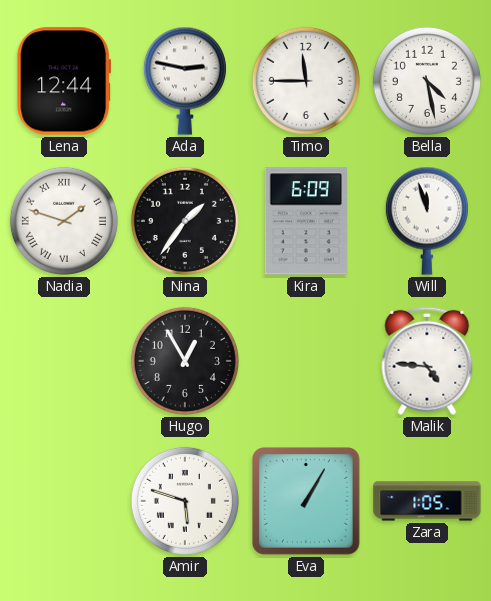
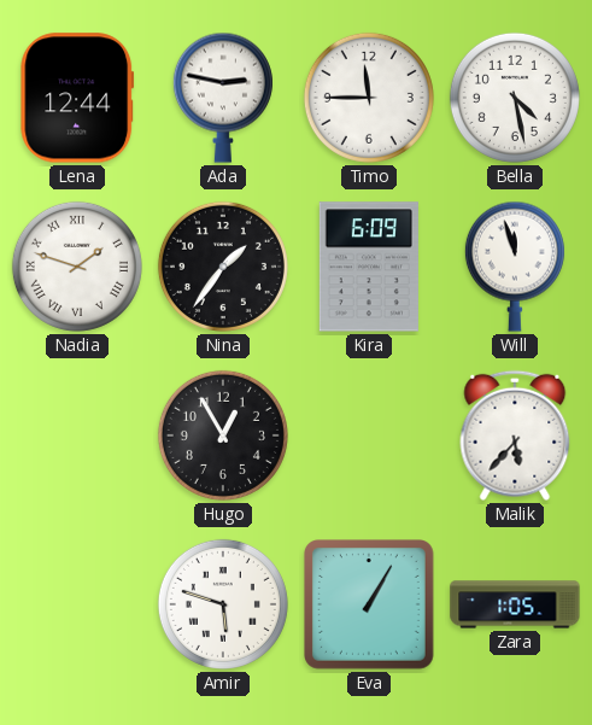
Malik: 4:46 -> 5:37 (515, 435)
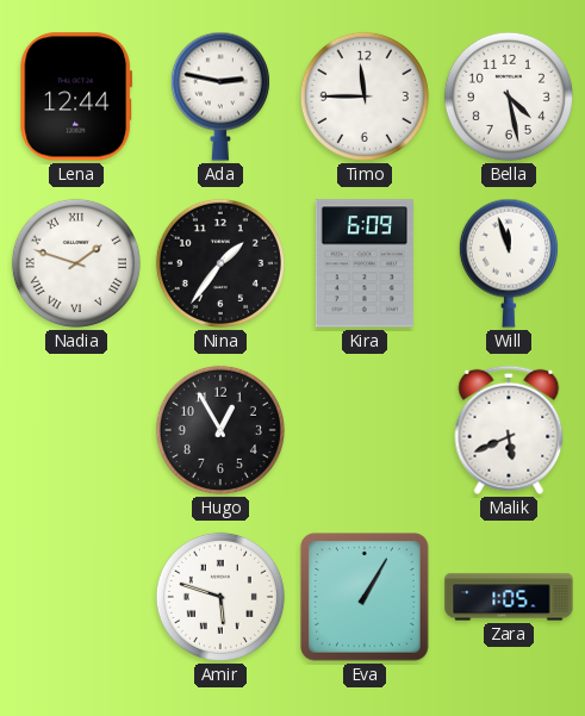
Malik: 5:37 -> 5:41 (509, 430)
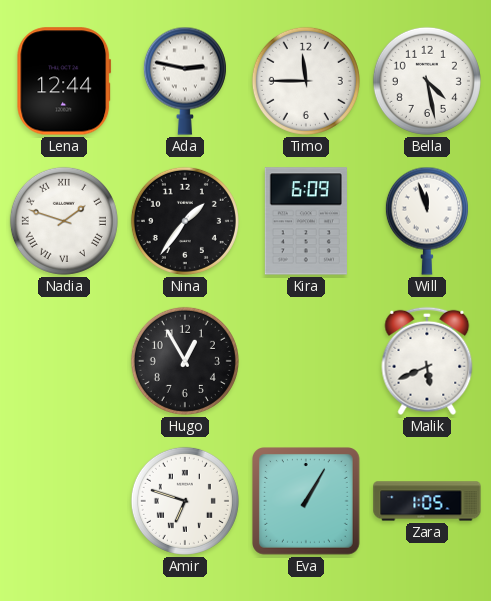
Amir: 5:48 -> 6:48 (185, 501)
